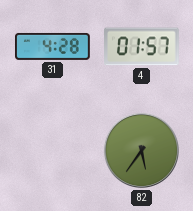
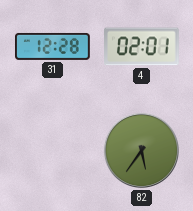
31: 4:28 -> 12:28 (53, 46)
4: 01:57 -> 02:01 (142, 47)
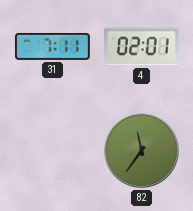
31: 12:28 -> 7:11 (53, 46)
82: 5:36 -> 11:36 (141, 150)
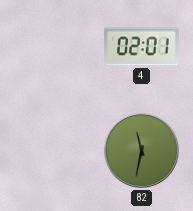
31: 7:11 -> none (53, 46)
82: 11:36 -> 11:32 (141, 150)
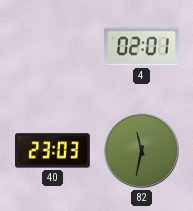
40: none -> 23:03 (53, 151)
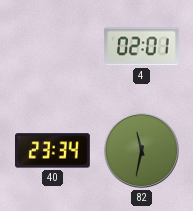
40: 23:03 -> 23:34 (53, 151)
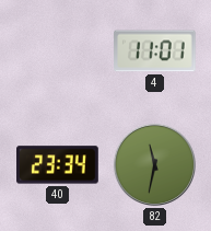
4: 02:01 -> 11:01 (155, 51)
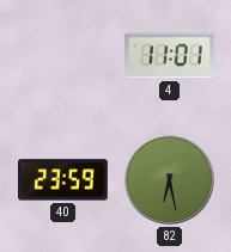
40: 23:34 -> 23:59 (63, 180)
82: 11:32 -> 6:28 (169, 179)
